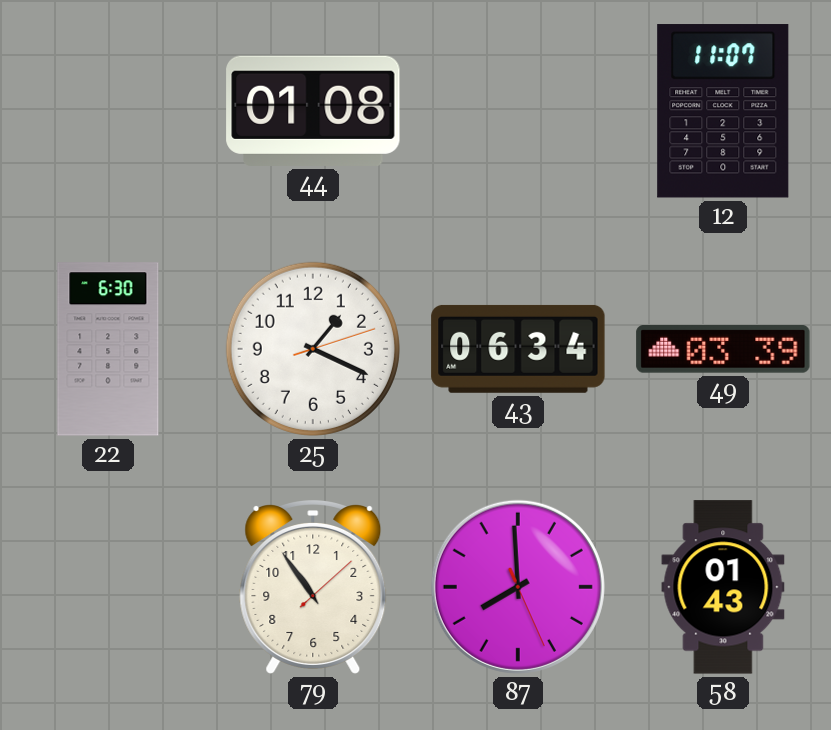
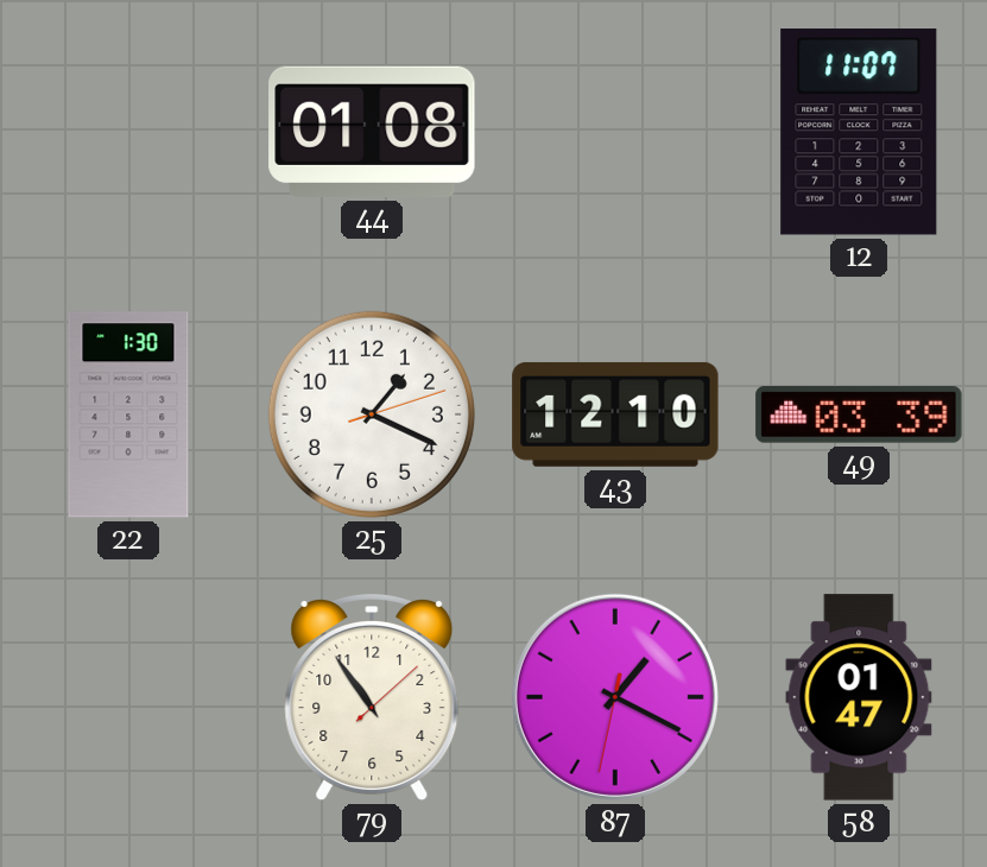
22: 6:30 -> 1:30 (128, 414)
43: 06:34 -> 12:10 (615, 414)
87: 7:59 -> 1:19 (615, 697)
58: 01:43 -> 01:47 (859, 697)
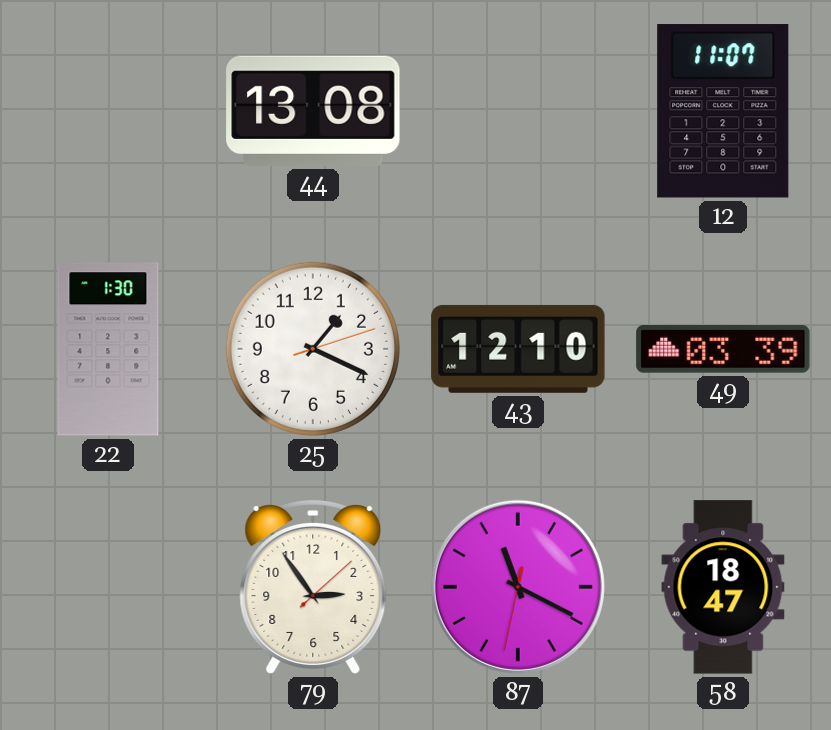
44: 01:08 -> 13:08 (313, 111)
79: 10:54 -> 2:54 (313, 588)
87: 1:19 -> 11:19 (518, 587)
58: 01:47 -> 18:47 (723, 587)
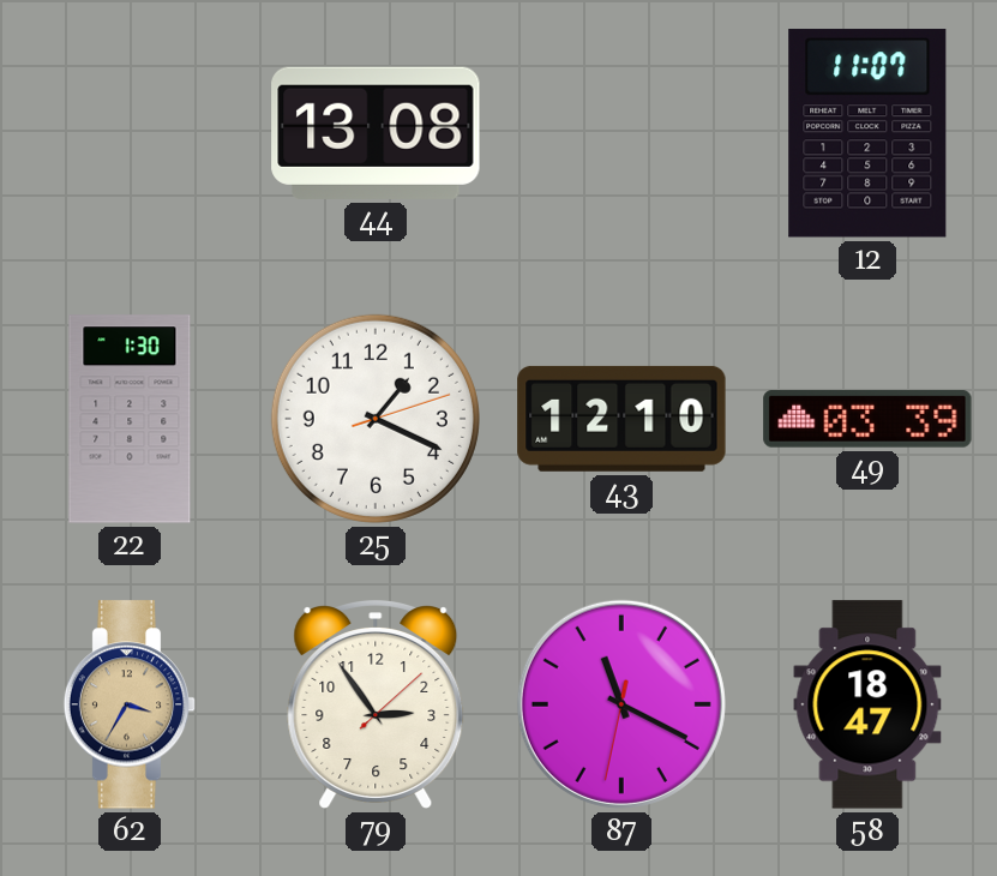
62: none -> 3:35 (130, 704)
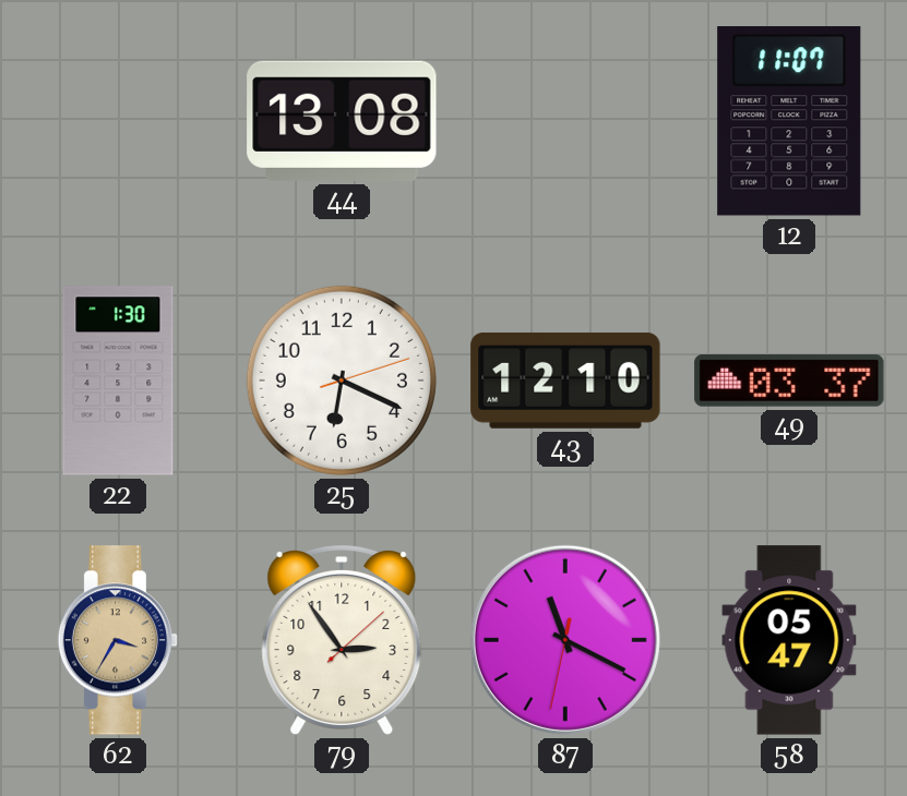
25: 1:19 -> 6:19 (342, 381)
49: 03:39 -> 03:37 (789, 382)
58: 18:47 -> 05:47 (789, 640)
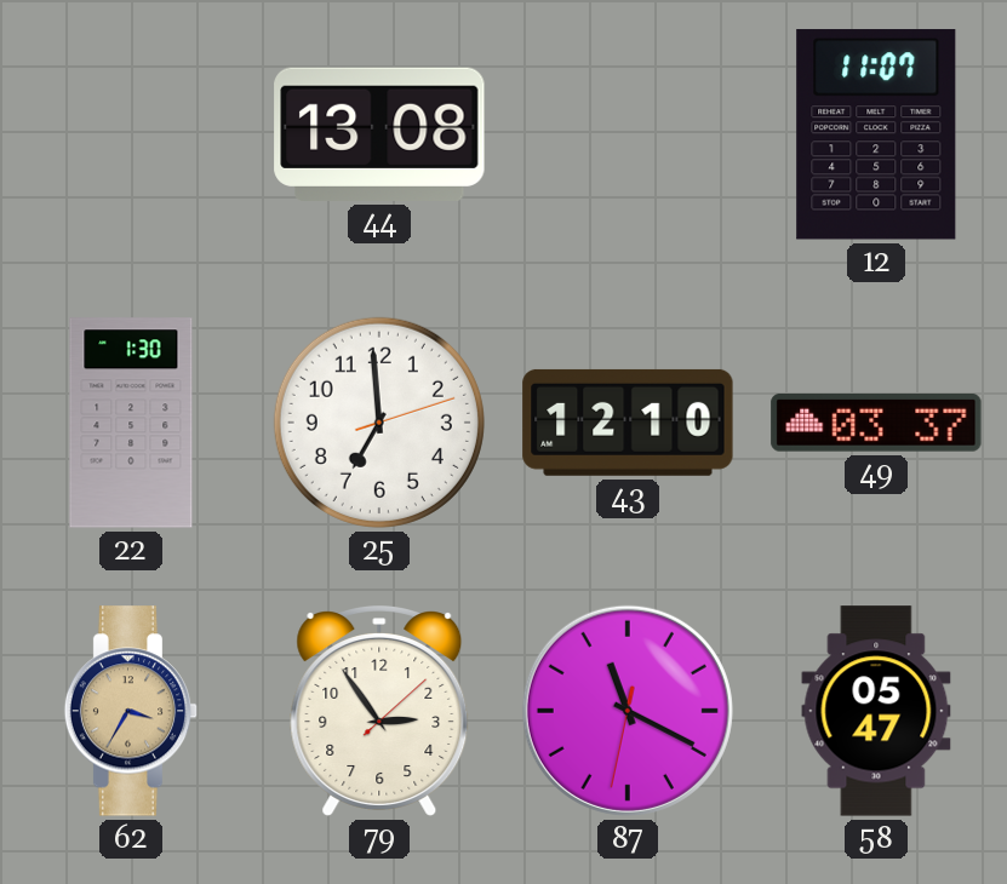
25: 6:19 -> 6:59 (379, 423)
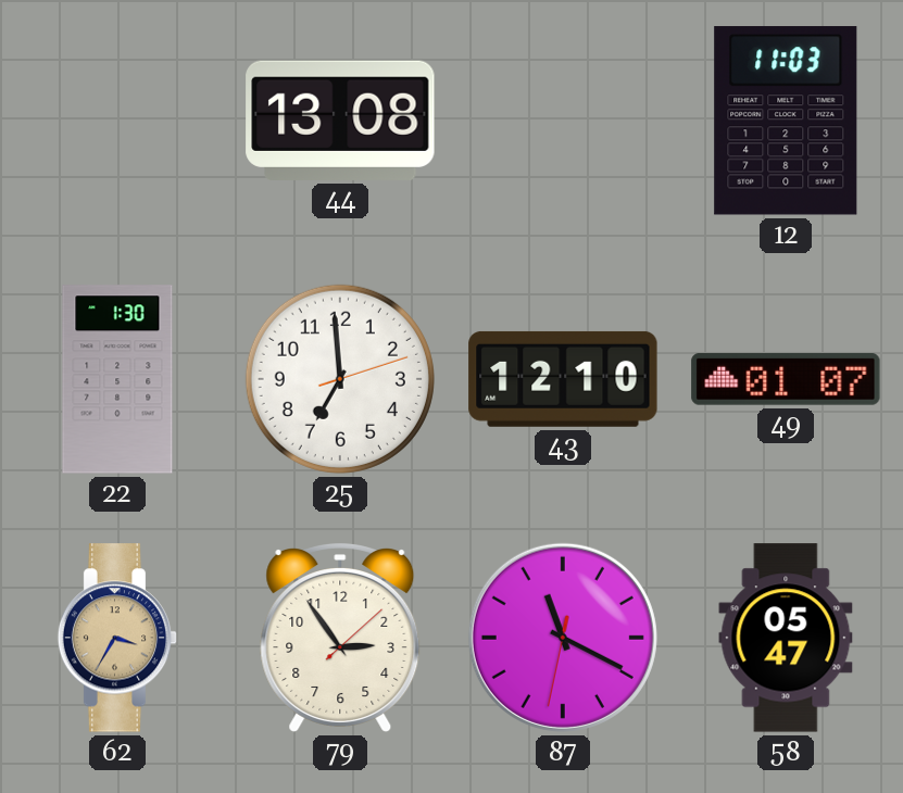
12: 11:07 -> 11:03 (786, 121)
49: 03:37 -> 01:07 (786, 380)
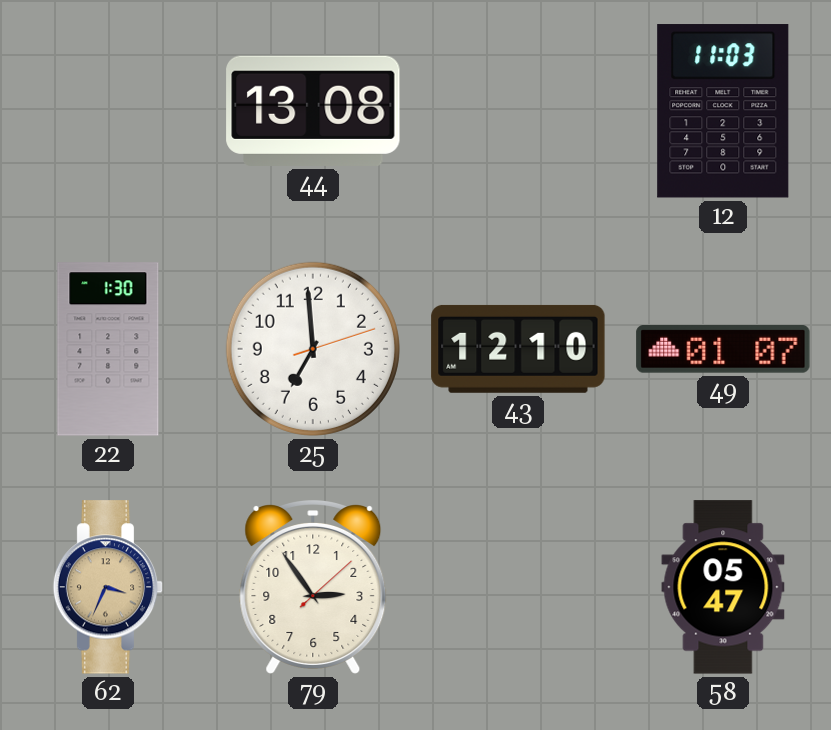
62: 3:35 -> 3:34 (108, 587)
87: 11:19 -> none (563, 638)
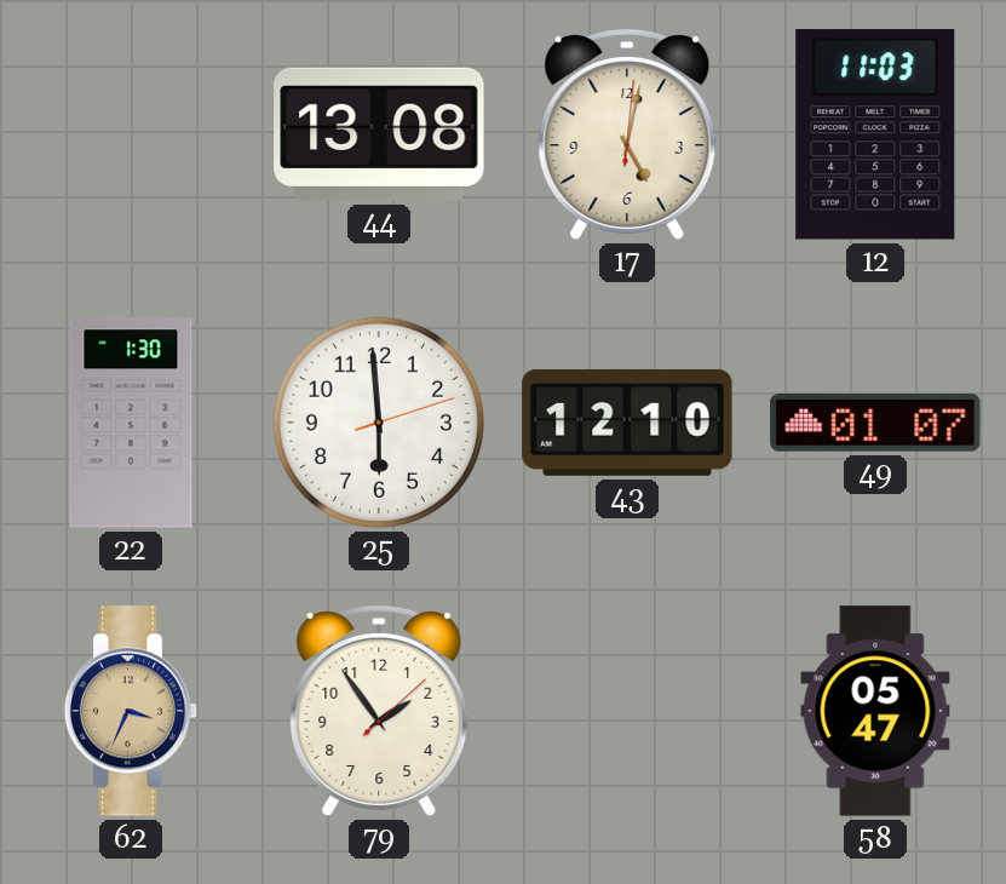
17: none -> 5:02 (627, 136)
25: 6:59 -> 5:59 (379, 423)
79: 2:54 -> 1:54 (379, 712)
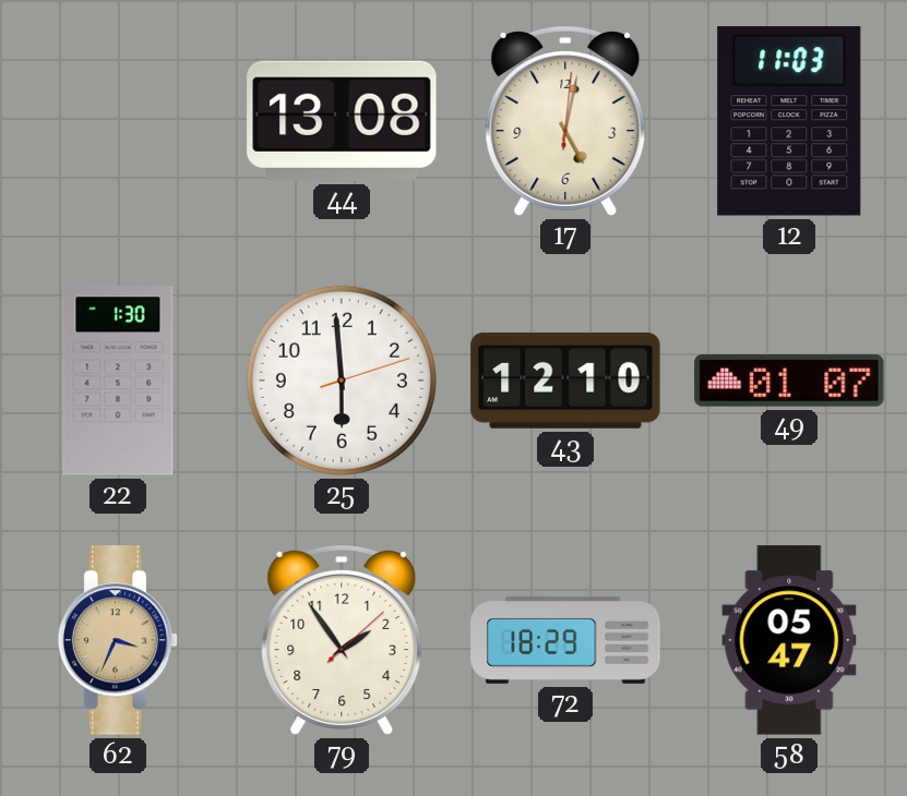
72: none -> 18:29 (565, 640)
